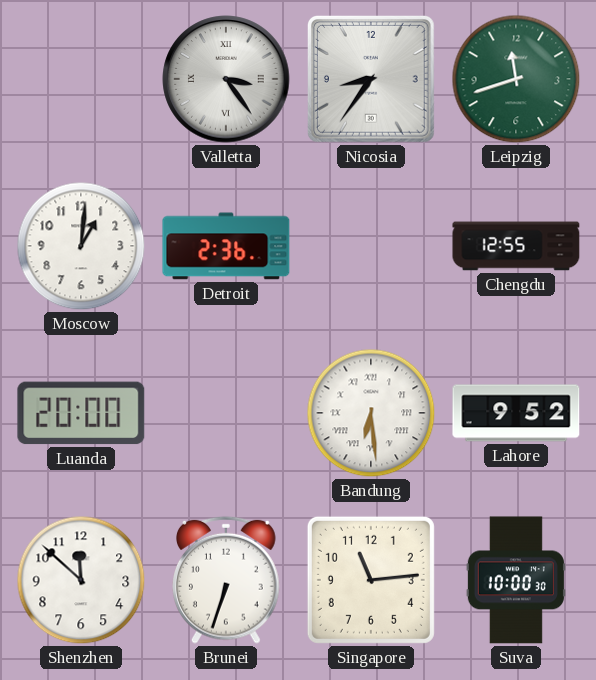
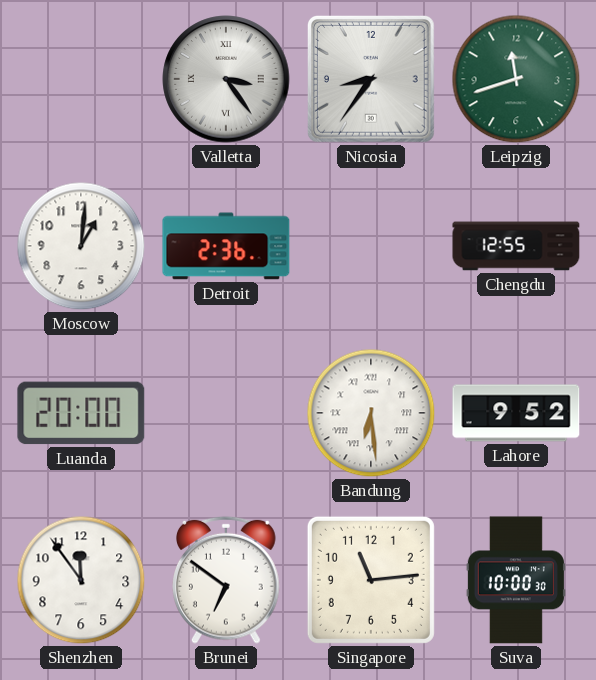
Shenzhen: 11:52 -> 11:54 (81, 580)
Brunei: 6:33 -> 6:51 (227, 580)
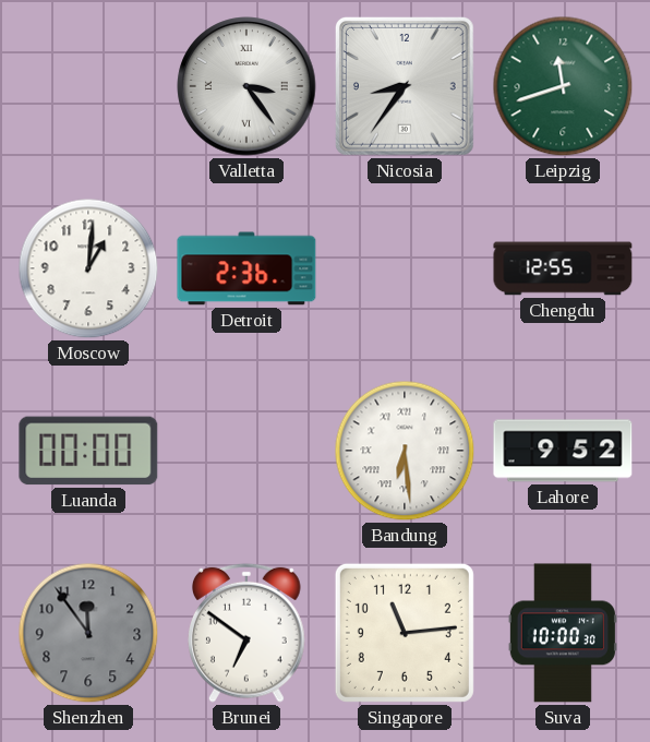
Luanda: 20:00 -> 00:00 (88, 451)
Shenzhen dial: white -> grey (88, 633)
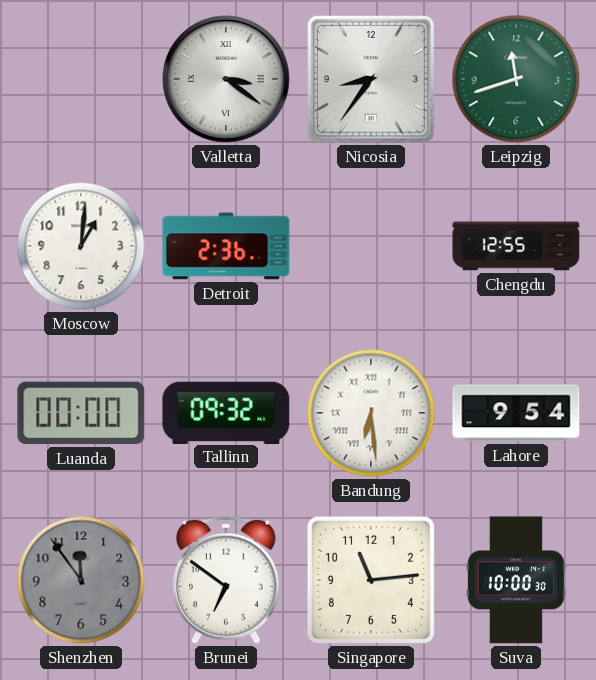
Valletta: 3:24 -> 3:21 (226, 79)
Tallinn: none -> 09:32 (226, 412)
Lahore: 9:52 -> 9:54 (516, 413)
